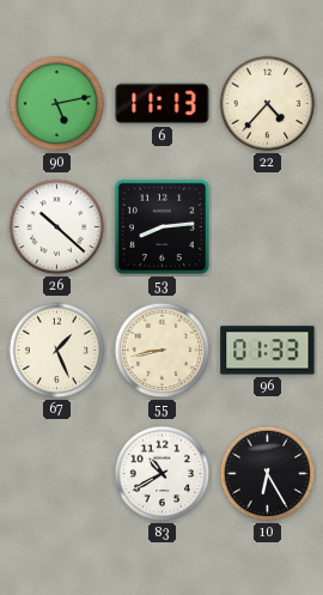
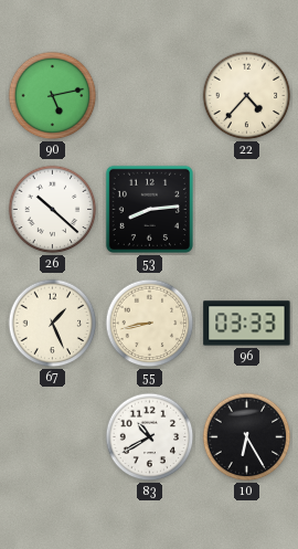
6: 11:13 -> none (163, 104)
96: 01:33 -> 03:33 (247, 324)
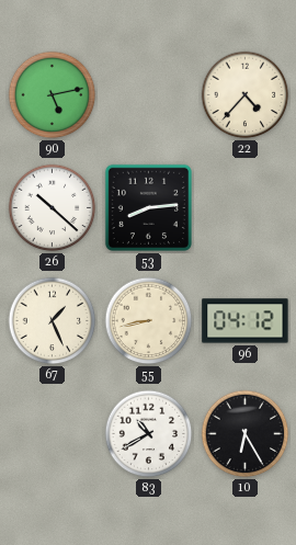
96: 03:33 -> 04:12 (246, 321)
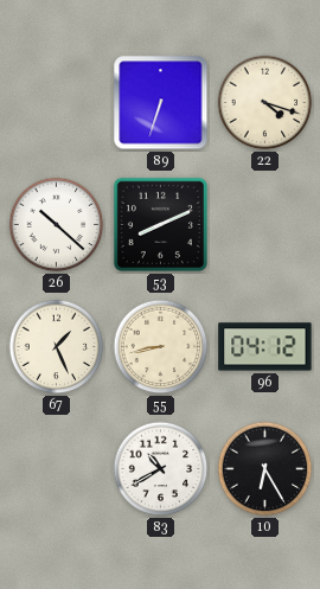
90: 5:13 -> none (53, 95)
89: none -> 6:33 (161, 103)
22: 4:37 -> 4:18 (265, 103)
53: 8:14 -> 8:11 (160, 224)
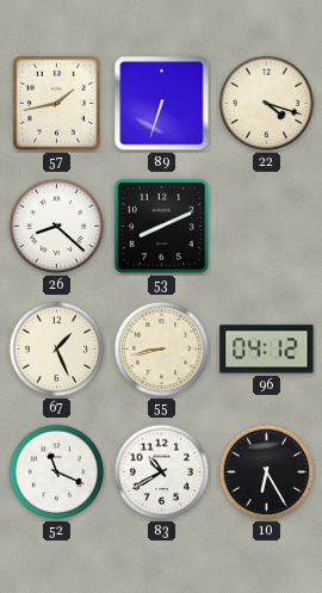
57: none -> 1:43 (56, 103)
26: 10:22 -> 8:22 (57, 227)
52: none -> 11:19 (57, 472)
